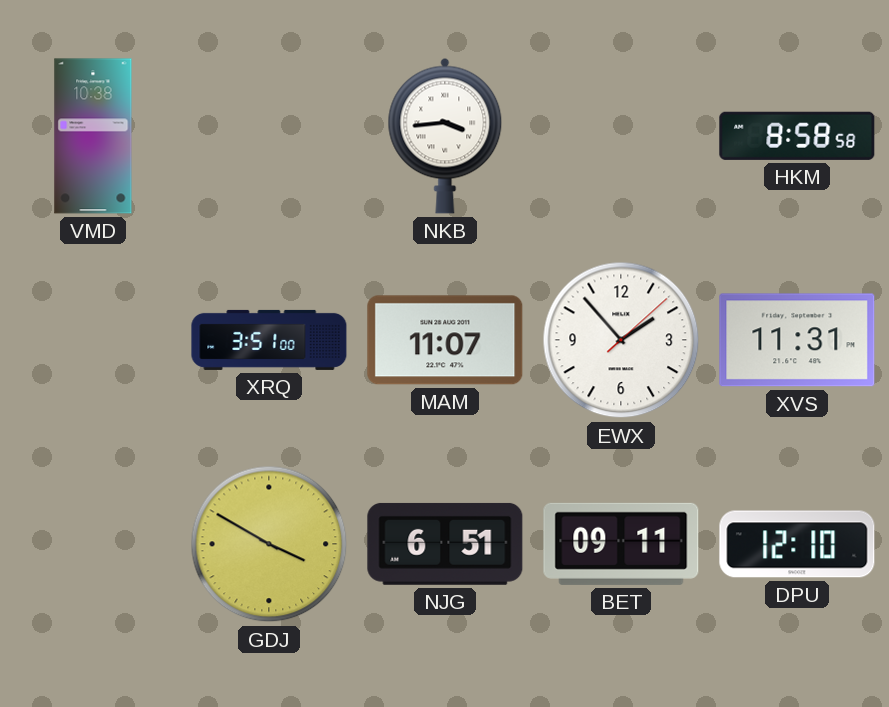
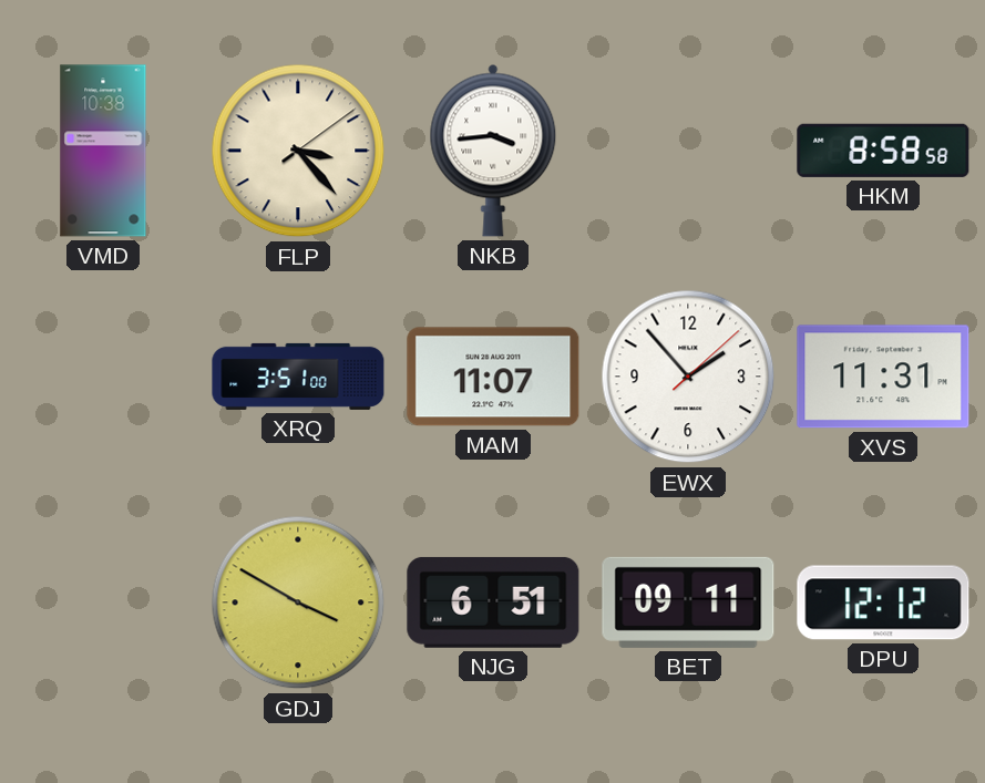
FLP: none -> 3:23 (298, 151)
DPU: 12:10 -> 12:12 (883, 602)
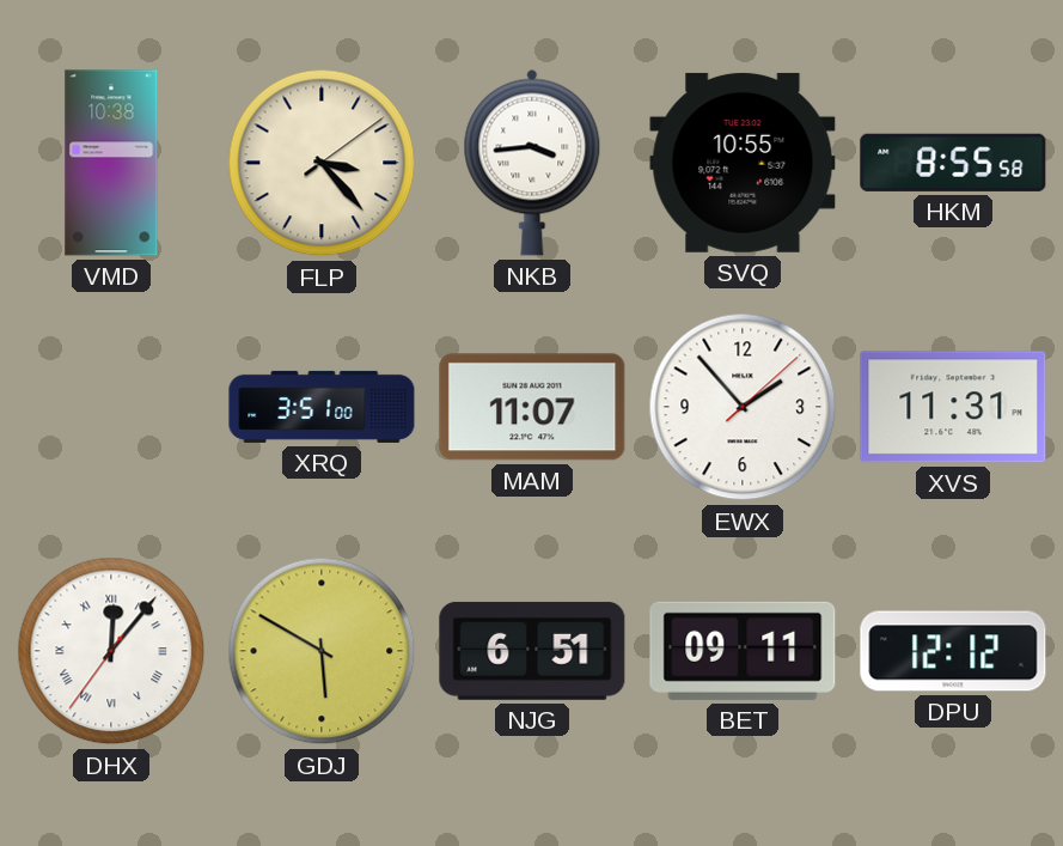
SVQ: none -> 10:55 (743, 163)
HKM: 8:58 -> 8:55 (953, 163)
DHX: none -> 12:06 (111, 651)
GDJ: 3:50 -> 5:50 (322, 651)
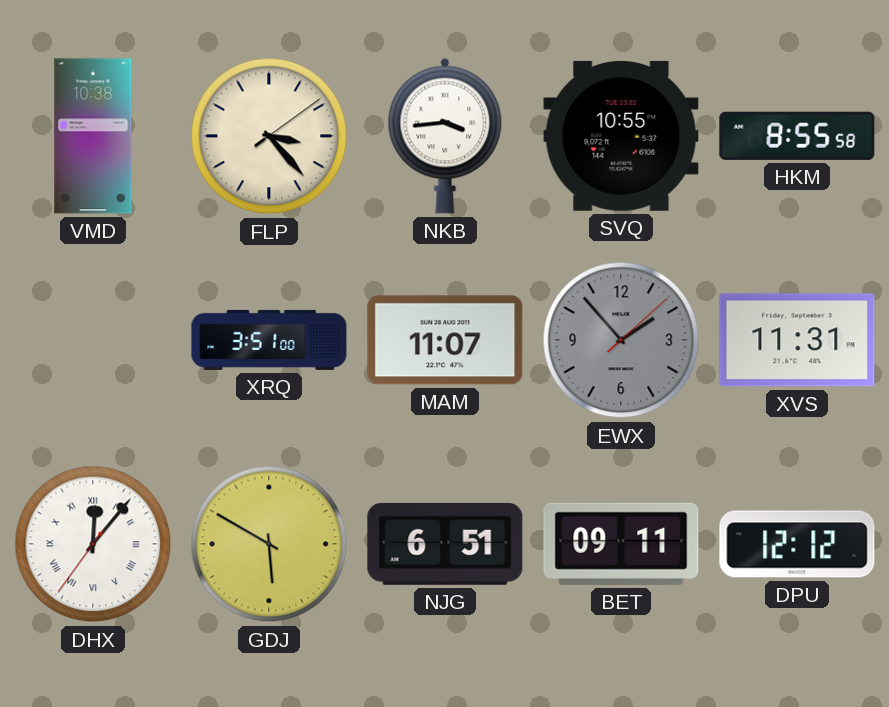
EWX dial: white -> grey (621, 340)
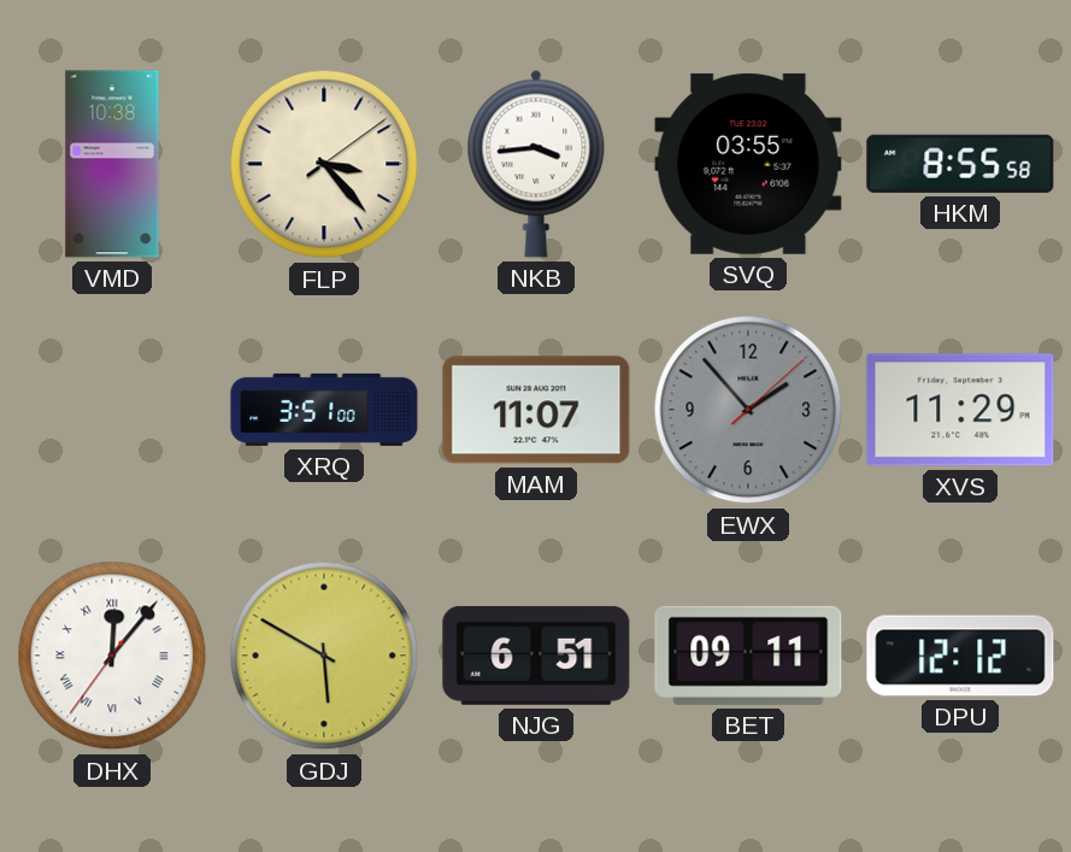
SVQ: 10:55 -> 03:55 (748, 164)
XVS: 11:31 -> 11:29 (960, 410)
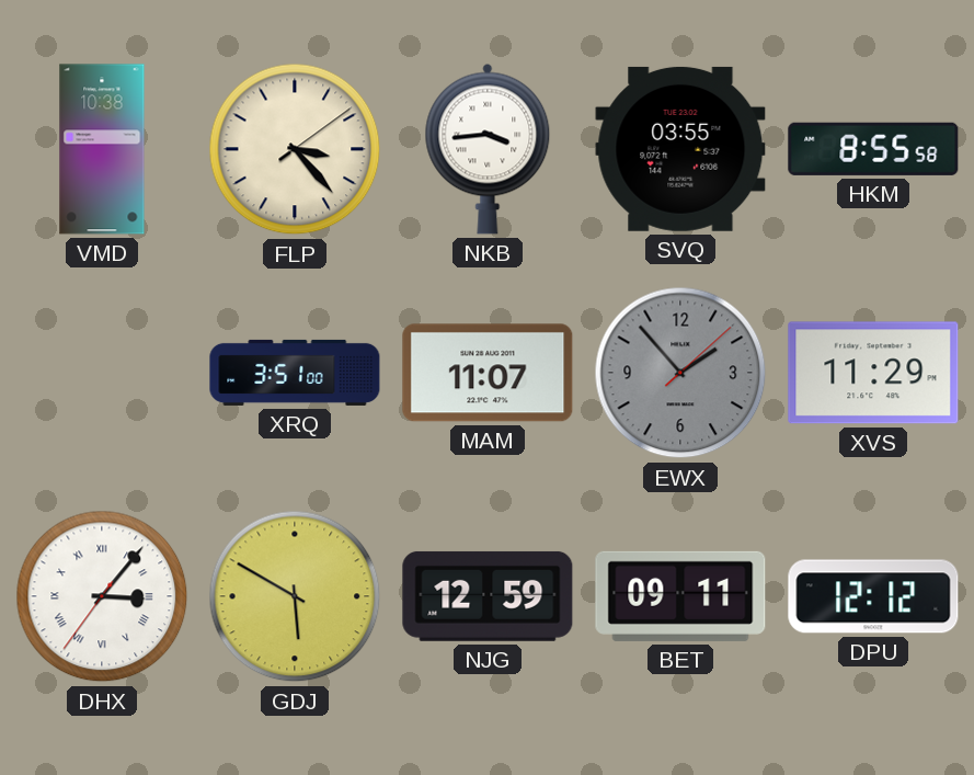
DHX: 12:06 -> 3:06 (102, 596)
NJG: 6:51 -> 12:59 (488, 596)
